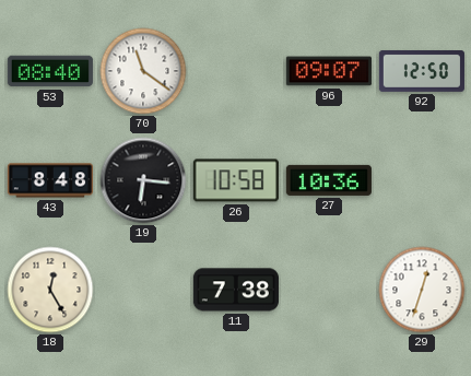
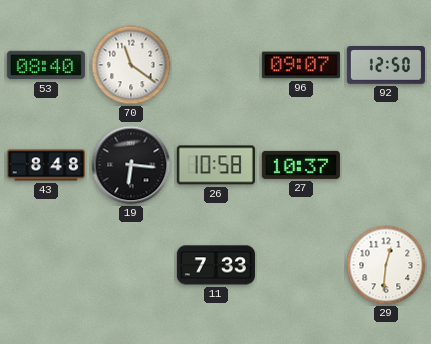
27: 10:36 -> 10:37 (301, 165)
18: 12:25 -> none (50, 290)
11: 7:38 -> 7:33 (216, 265)
29: 12:33 -> 12:31 (386, 265)
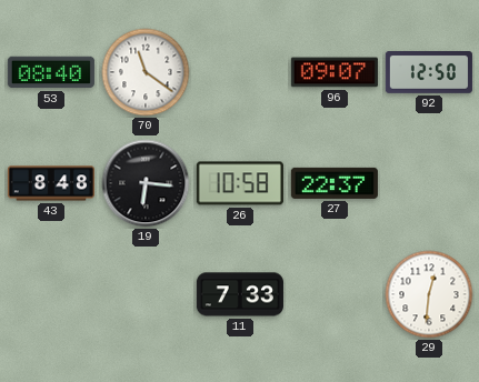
27: 10:37 -> 22:37 (335, 183)
